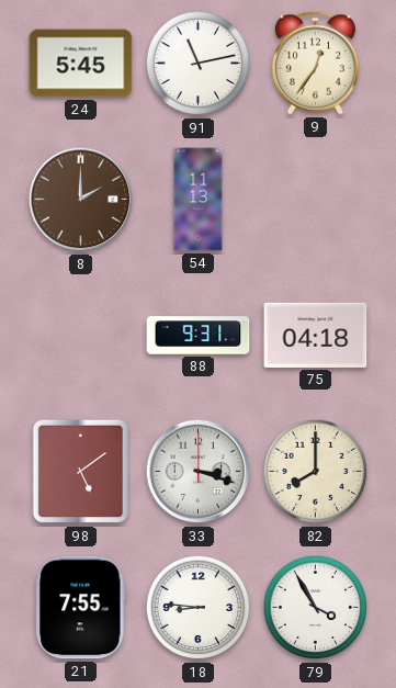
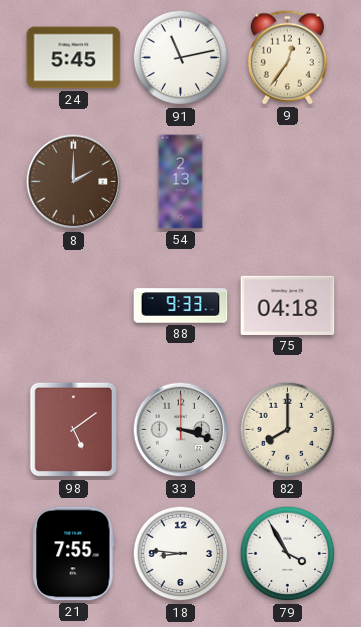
54: 11:13 -> 2:13 (181, 182)
88: 9:31 -> 9:33 (181, 306)
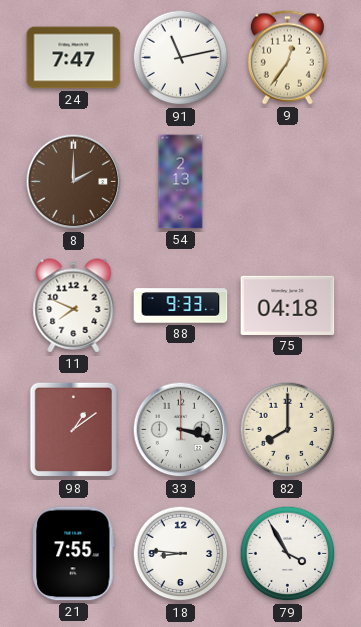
24: 5:45 -> 7:47 (74, 58)
11: none -> 7:49 (74, 306)
98: 5:09 -> 1:09 (74, 430)
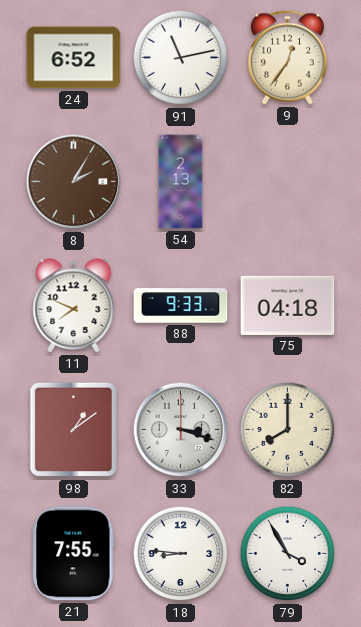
24: 7:47 -> 6:52 (74, 58)
8: 2:00 -> 2:05 (74, 182)
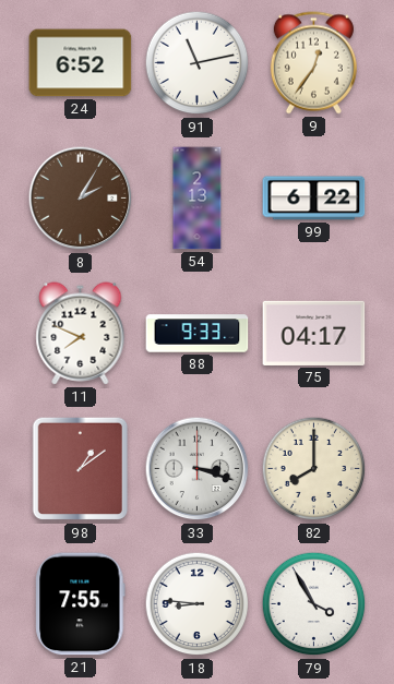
99: none -> 6:22 (314, 199)
75: 04:18 -> 04:17 (314, 333)
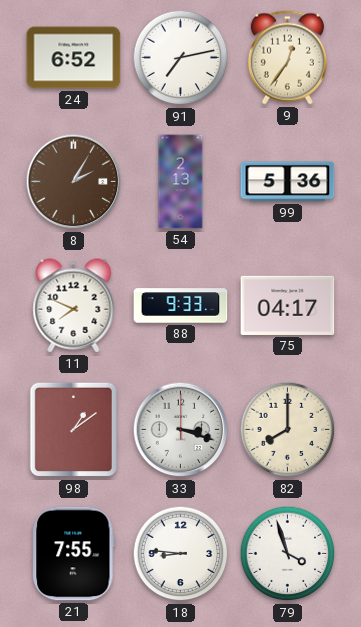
91: 11:13 -> 7:13 (181, 58)
99: 6:22 -> 5:36 (288, 182)
79: 3:55 -> 3:57 (288, 554)
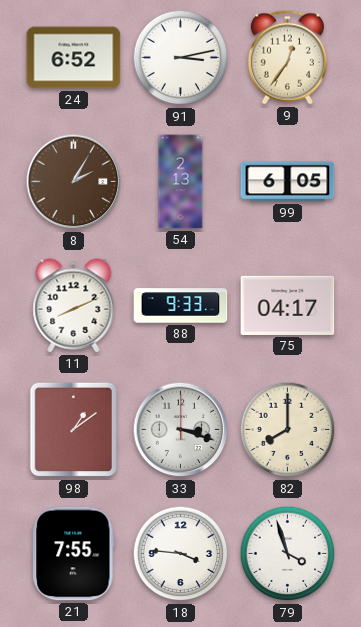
91: 7:13 -> 3:13 (181, 58)
99: 5:36 -> 6:05 (288, 182)
11: 7:49 -> 8:11 (74, 306)
18: 8:46 -> 3:46 (181, 554)
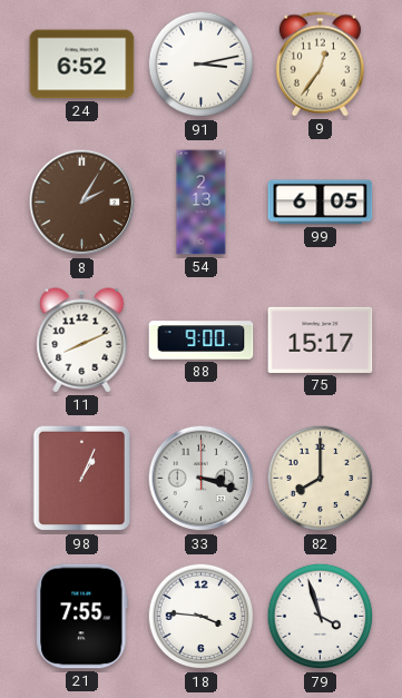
88: 9:33 -> 9:00 (202, 341)
75: 04:17 -> 15:17 (321, 340)
98: 1:09 -> 1:04 (82, 479)
